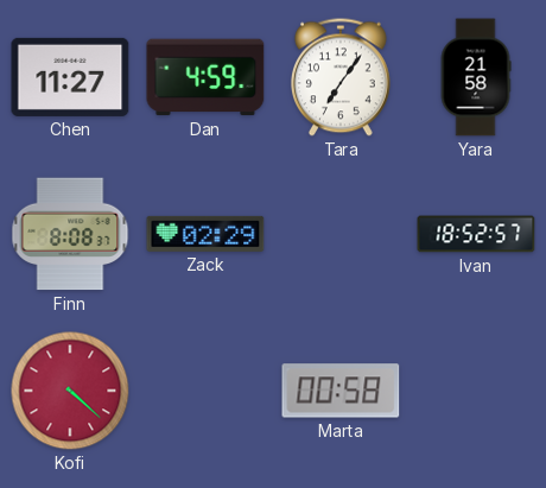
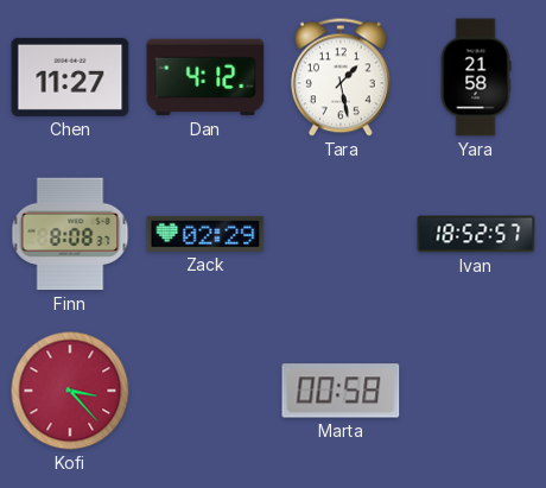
Dan: 4:59 -> 4:12 (205, 77)
Tara: 7:06 -> 1:28 (341, 77)
Kofi: 4:22 -> 3:23 (70, 391)
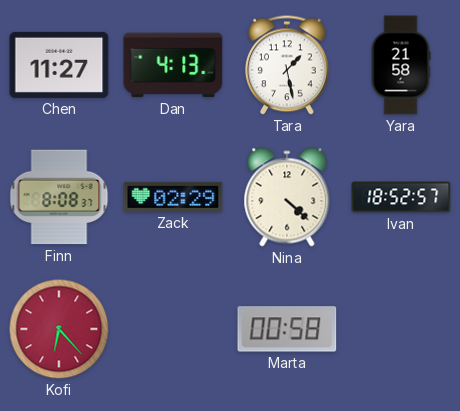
Dan: 4:12 -> 4:13 (173, 65)
Nina: none -> 4:22 (287, 197)
Kofi: 3:23 -> 6:23 (59, 329)
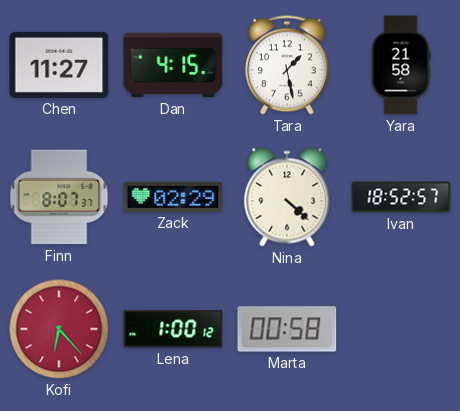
Dan: 4:13 -> 4:15 (173, 65)
Finn: 8:08 -> 8:07 (59, 197)
Lena: none -> 1:00 (173, 329)
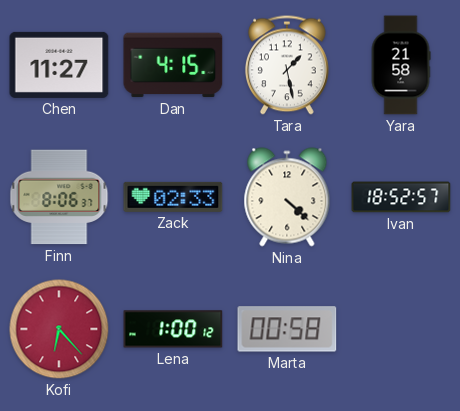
Finn: 8:07 -> 8:06 (59, 197)
Zack: 02:29 -> 02:33 (173, 197)
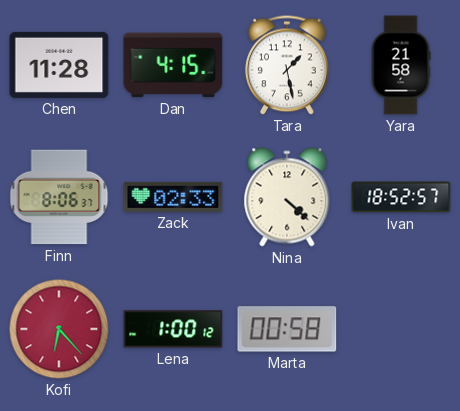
Chen: 11:27 -> 11:28 (59, 65)
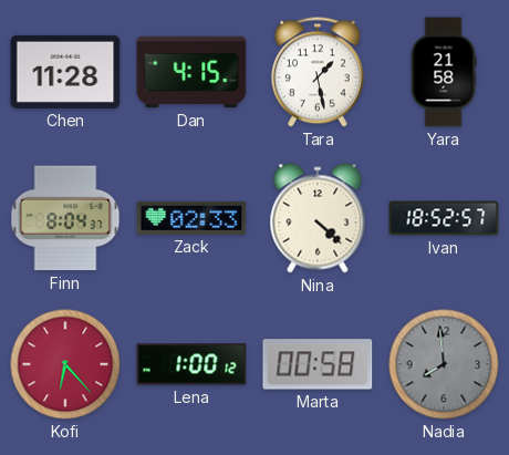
Finn: 8:06 -> 8:04 (65, 218)
Nadia: none -> 7:59 (444, 364)
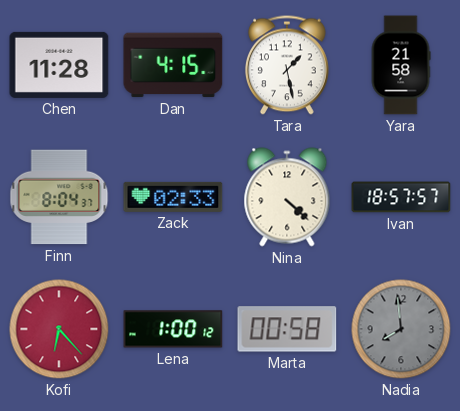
Ivan: 18:52 -> 18:57 (401, 197)
